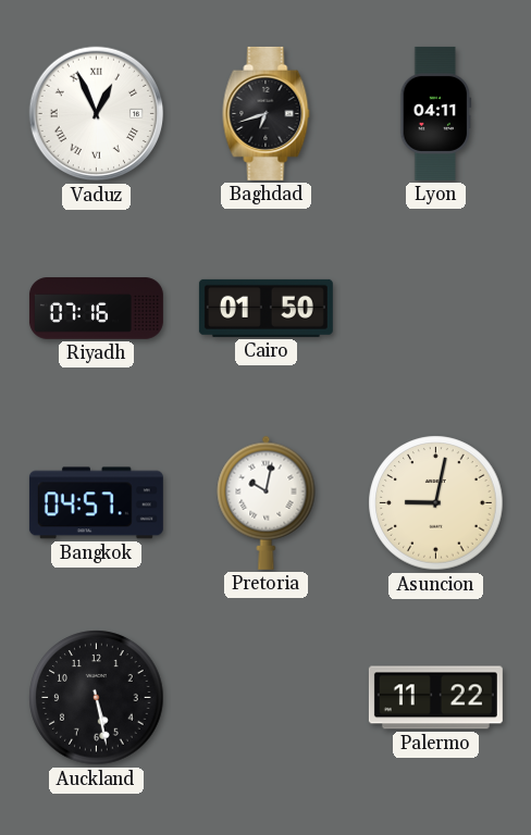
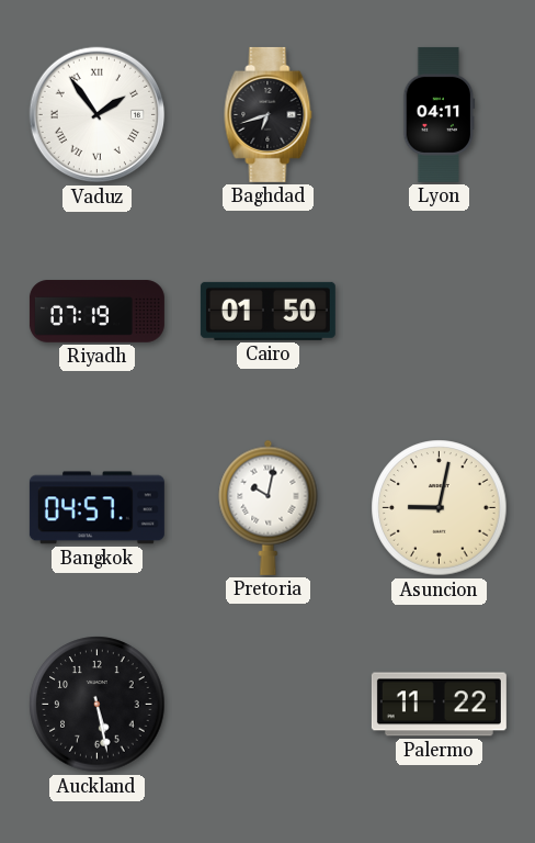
Vaduz: 12:56 -> 1:54 (98, 115)
Riyadh: 07:16 -> 07:19 (96, 312)
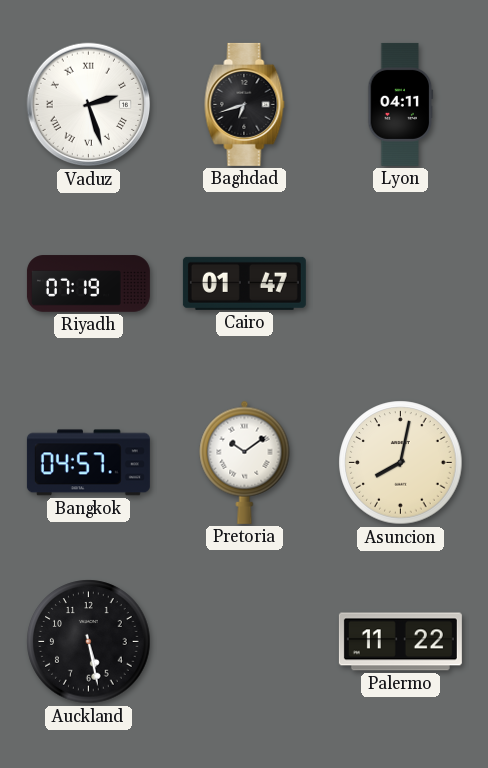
Vaduz: 1:54 -> 2:27 (89, 105)
Cairo: 01:50 -> 01:47 (244, 283)
Pretoria: 10:02 -> 10:09 (245, 462)
Asuncion: 9:02 -> 8:02 (401, 463)
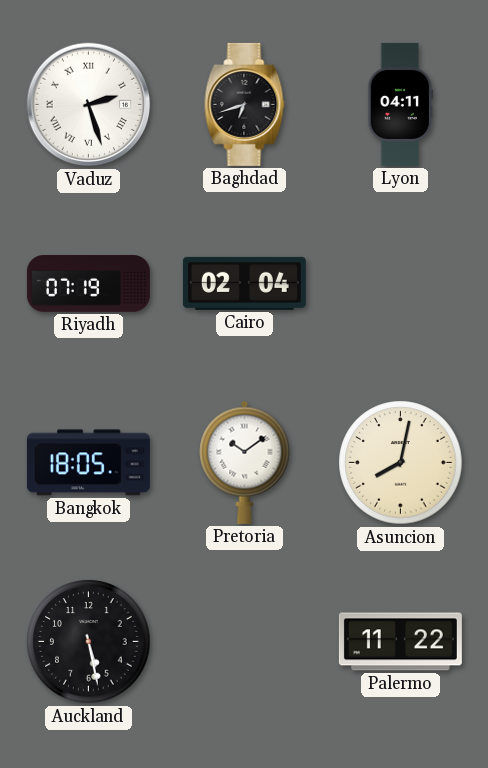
Cairo: 01:47 -> 02:04 (244, 283)
Bangkok: 04:57 -> 18:05 (88, 463)
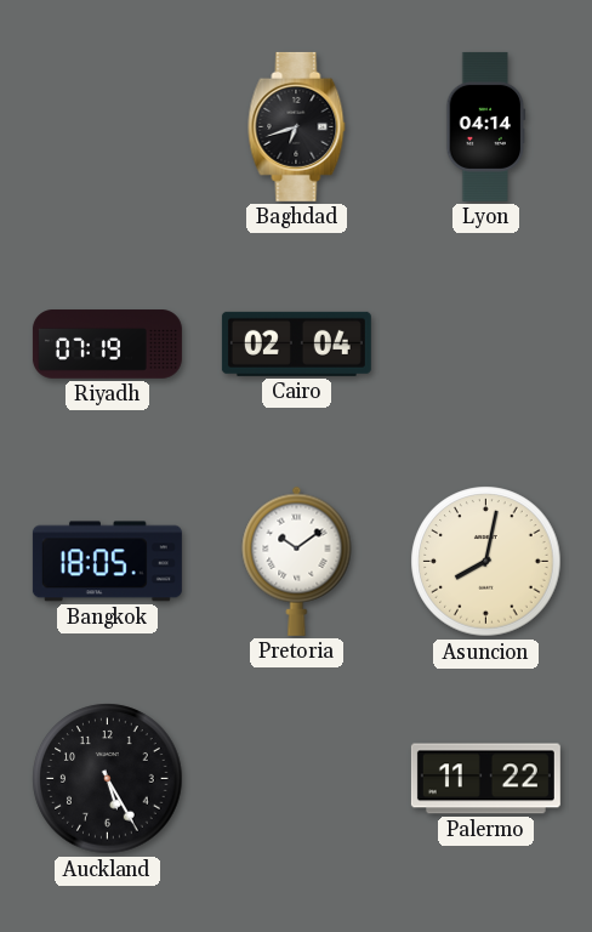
Vaduz: 2:27 -> none (89, 105)
Lyon: 04:11 -> 04:14 (486, 126)
Auckland: 5:28 -> 5:25 (108, 779)
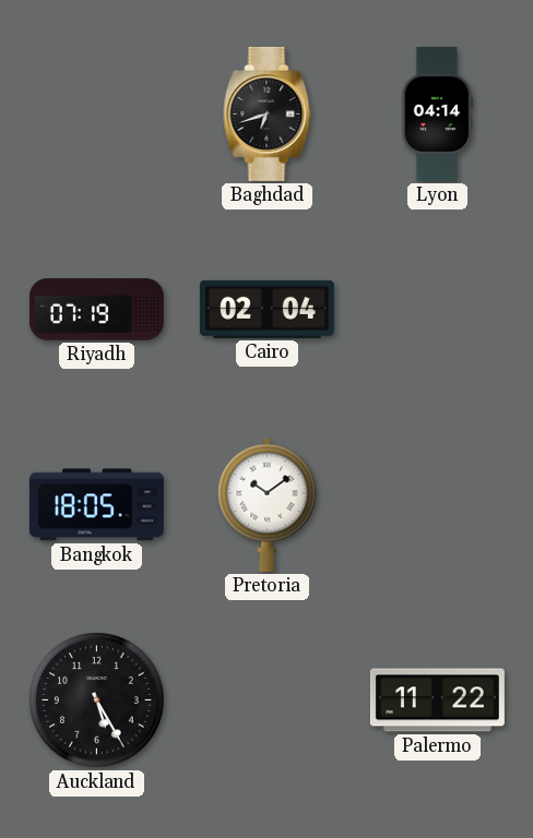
Asuncion: 8:02 -> none (486, 562)
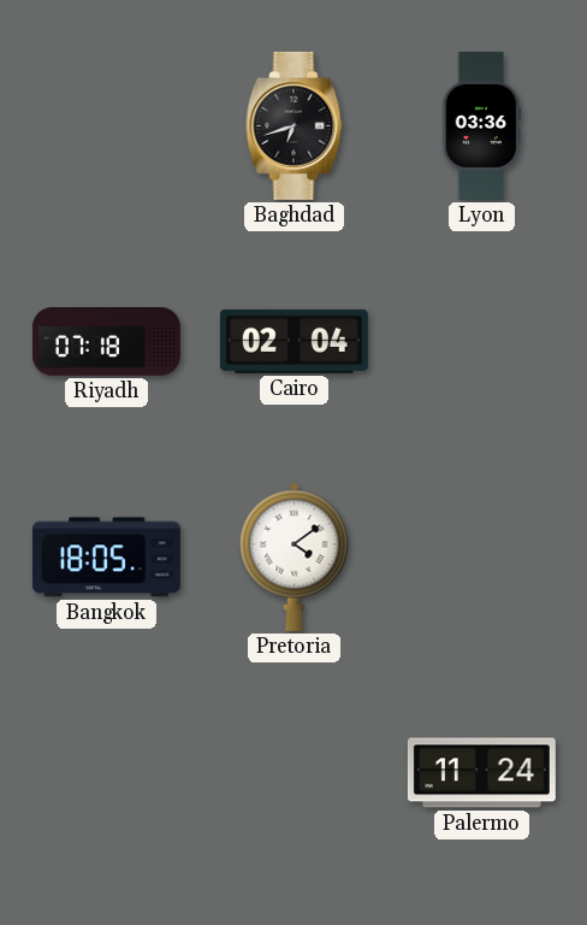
Lyon: 04:14 -> 03:36 (482, 125)
Riyadh: 07:19 -> 07:18 (106, 342)
Pretoria: 10:09 -> 4:09 (295, 556)
Auckland: 5:25 -> none (97, 701)
Palermo: 11:22 -> 11:24 (481, 773)
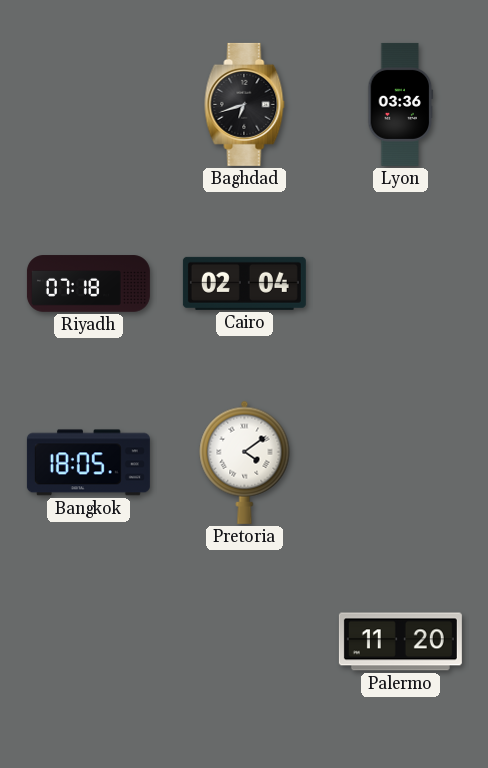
Palermo: 11:24 -> 11:20 (400, 642)
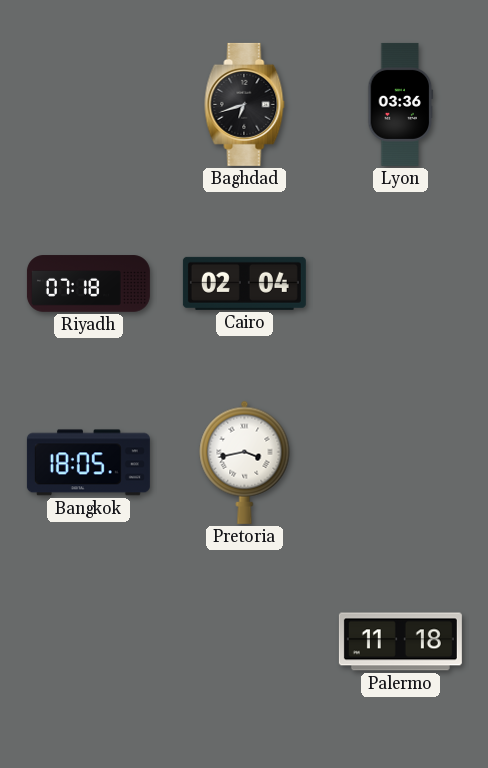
Pretoria: 4:09 -> 3:43 (245, 462)
Palermo: 11:20 -> 11:18 (400, 642)
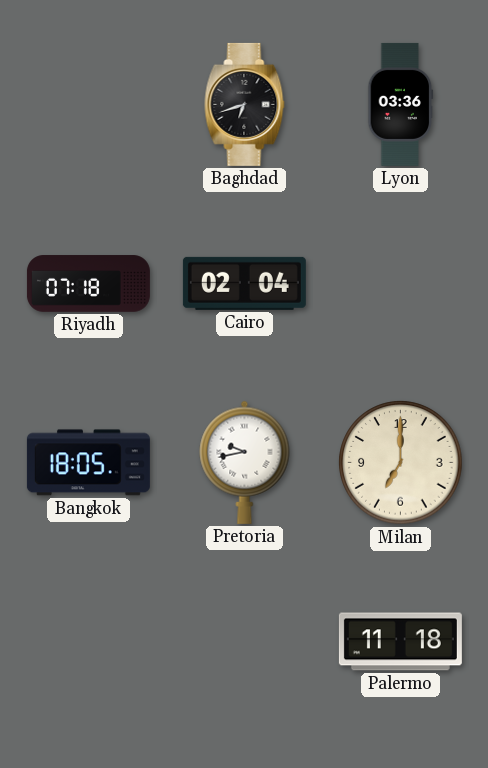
Pretoria: 3:43 -> 9:43 (245, 462)
Milan: none -> 7:00 (401, 463)
